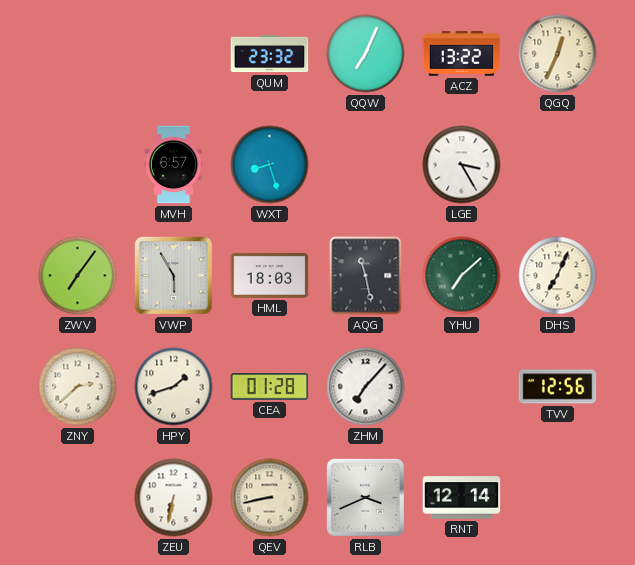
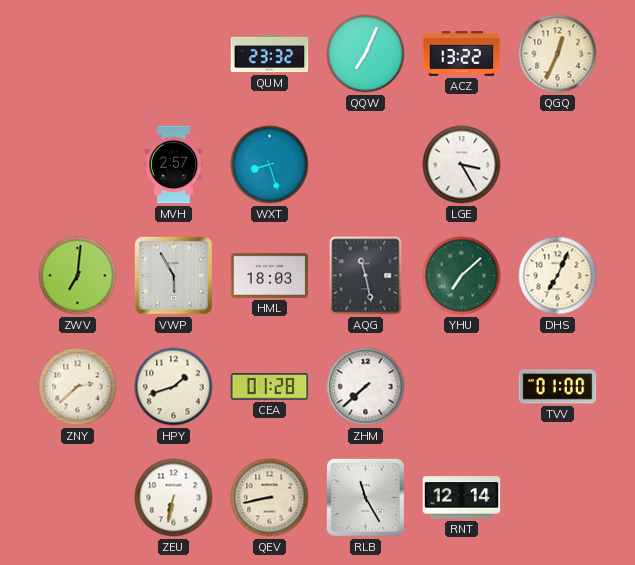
MVH: 6:57 -> 2:57 (174, 165)
ZWV: 7:06 -> 7:01 (78, 276)
ZHM: 7:07 -> 7:38 (366, 387)
TVV: 12:56 -> 01:00 (558, 387)
RLB: 3:41 -> 11:25 (365, 497)
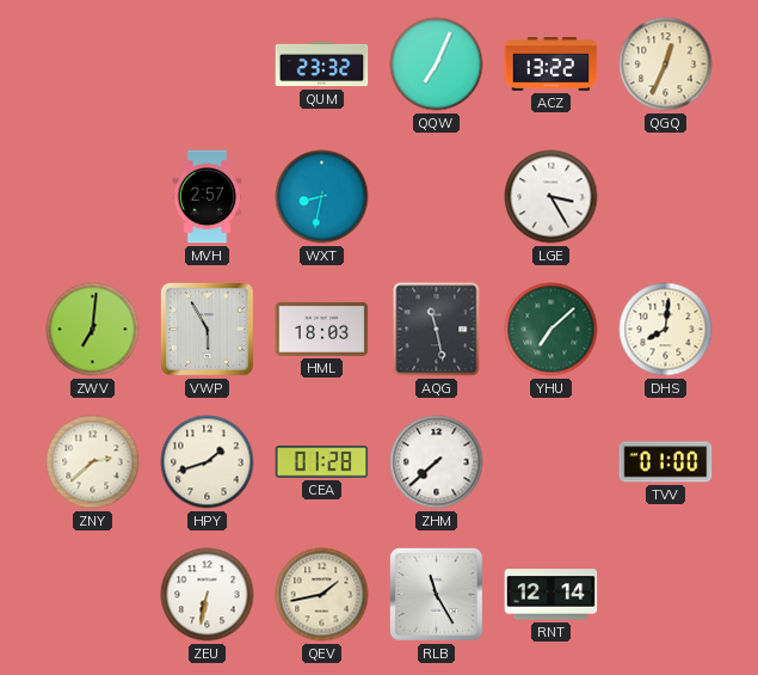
WXT: 8:27 -> 8:32 (322, 197)
DHS: 7:04 -> 8:01 (666, 330)
QEV: 8:43 -> 1:43 (322, 595)
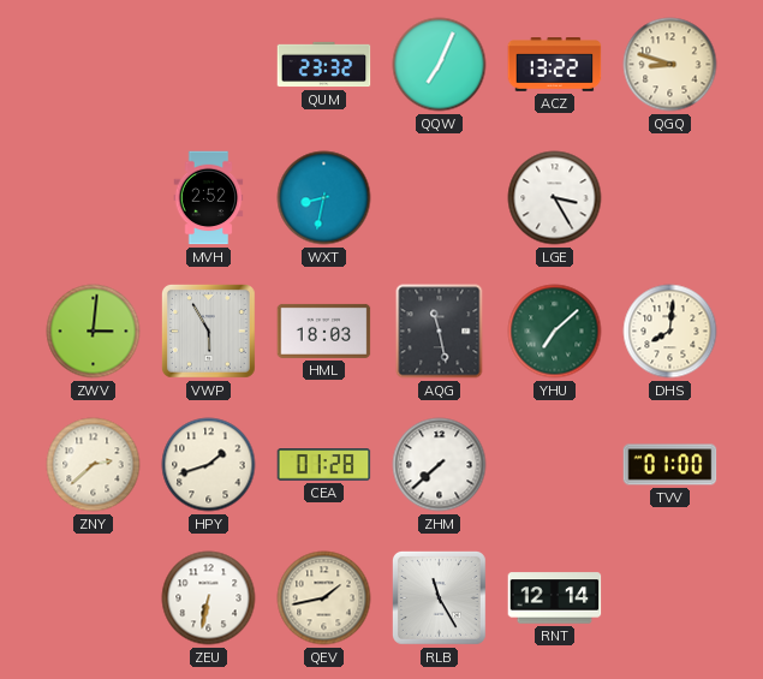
QGQ: 12:34 -> 8:48 (670, 65)
MVH: 2:57 -> 2:52 (209, 198)
ZWV: 7:01 -> 3:01 (94, 332)
